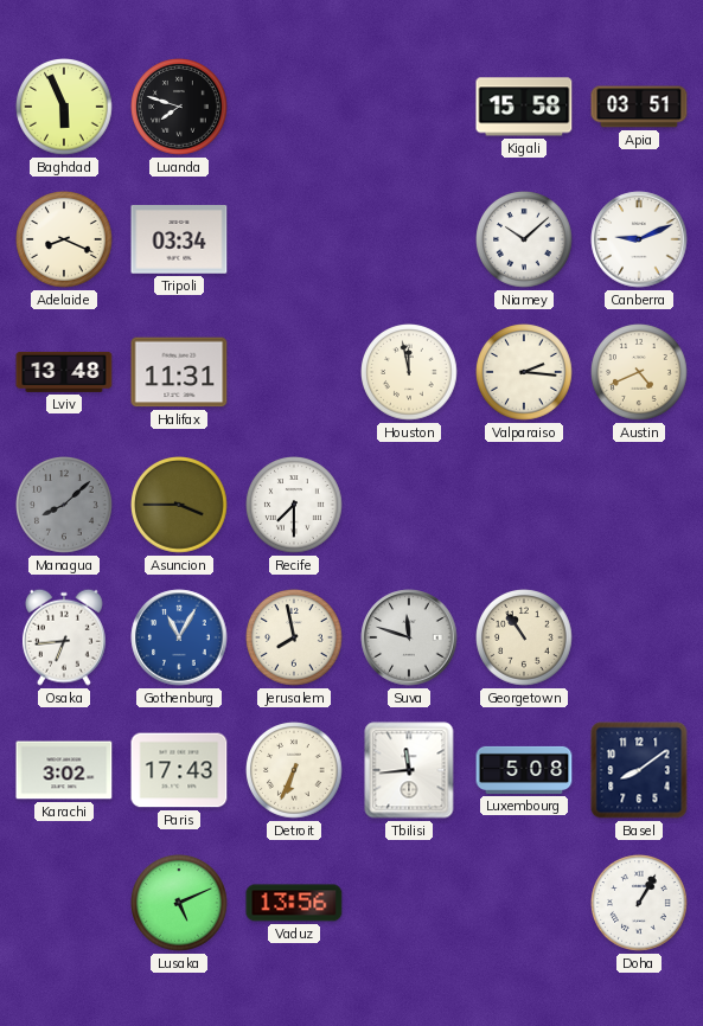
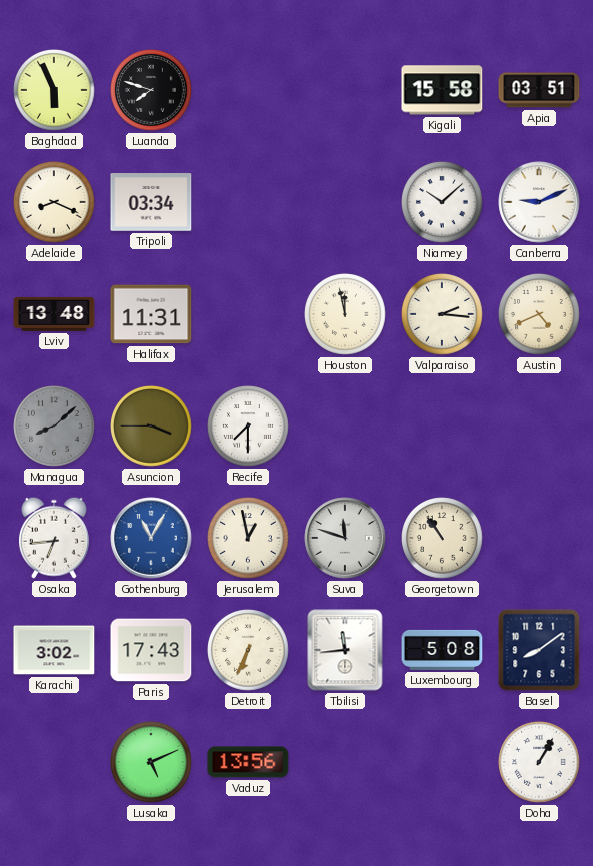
Jerusalem: 7:58 -> 12:58 (249, 539)
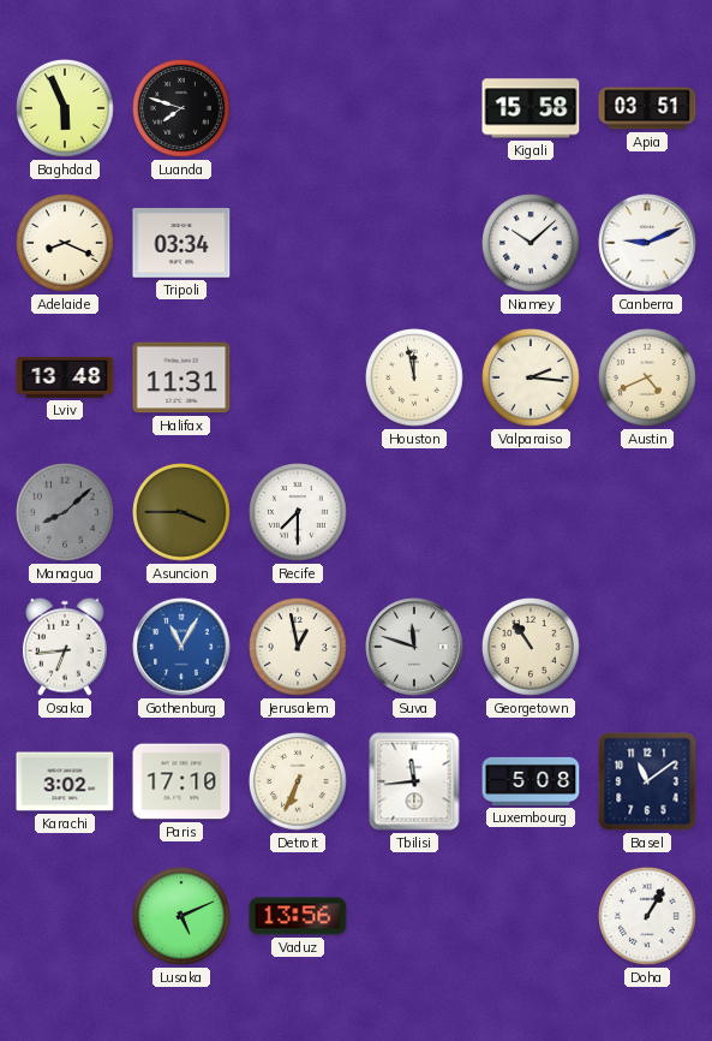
Paris: 17:43 -> 17:10 (181, 781)
Basel: 8:09 -> 11:09 (647, 781)
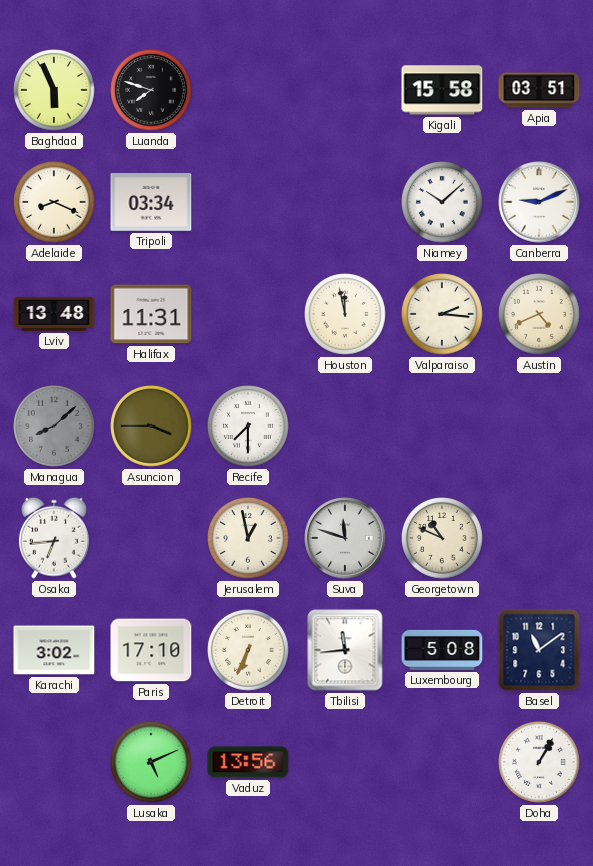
Gothenburg: 11:05 -> none (181, 647)
Georgetown: 10:54 -> 10:49 (443, 539)
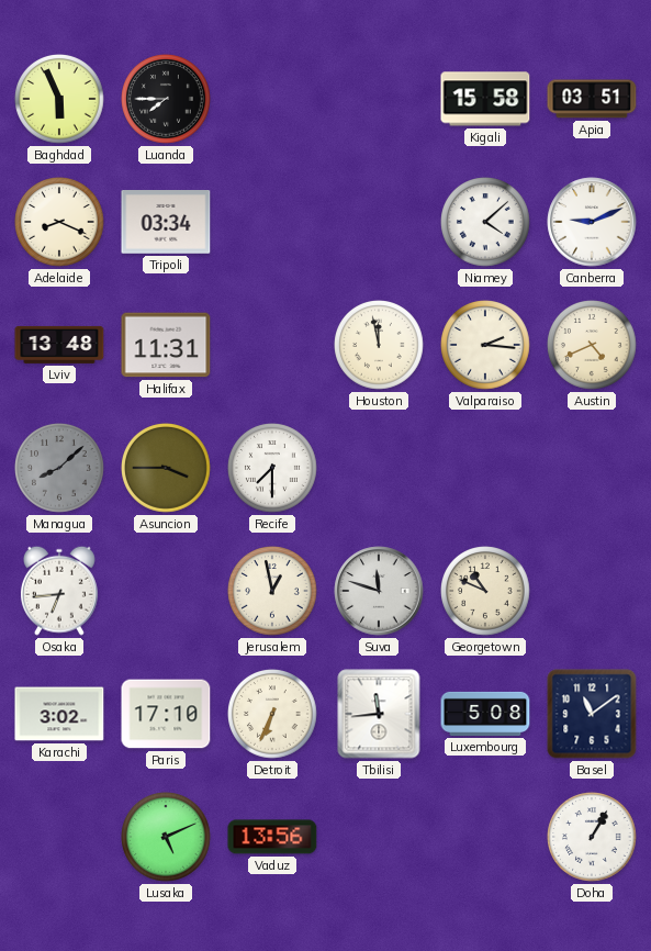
Luanda: 7:48 -> 7:45 (167, 100)
Niamey: 10:08 -> 4:08 (486, 223)
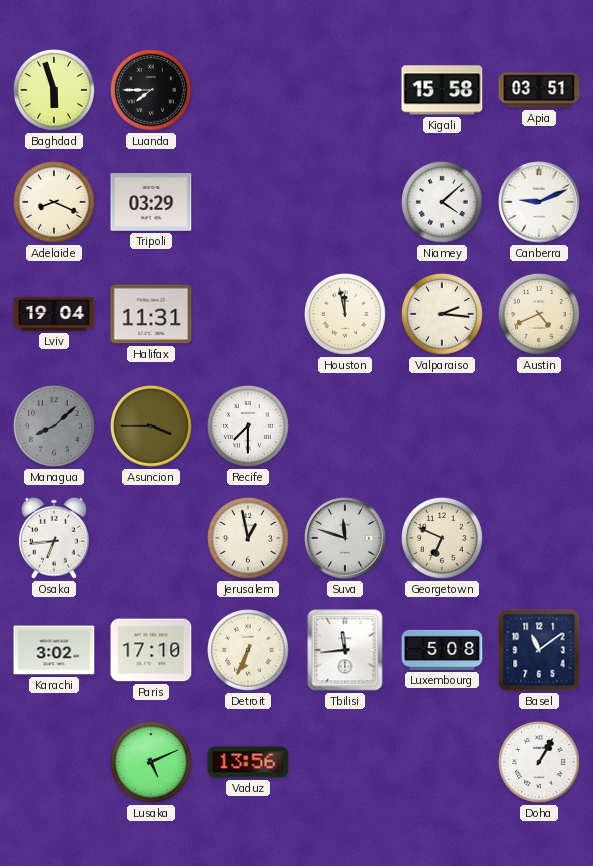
Baghdad: 5:56 -> 5:57 (55, 91)
Tripoli: 03:34 -> 03:29 (151, 203)
Lviv: 13:48 -> 19:04 (54, 314)
Georgetown: 10:49 -> 6:49 (443, 539)
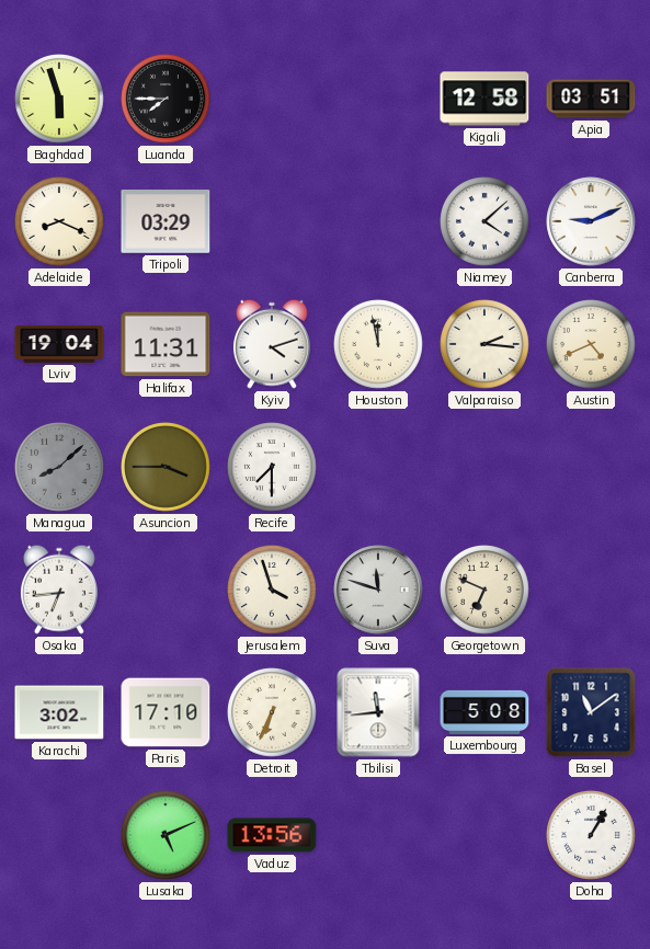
Kigali: 15:58 -> 12:58 (484, 99)
Kyiv: none -> 4:12 (272, 344)
Jerusalem: 12:58 -> 3:57 (273, 591)
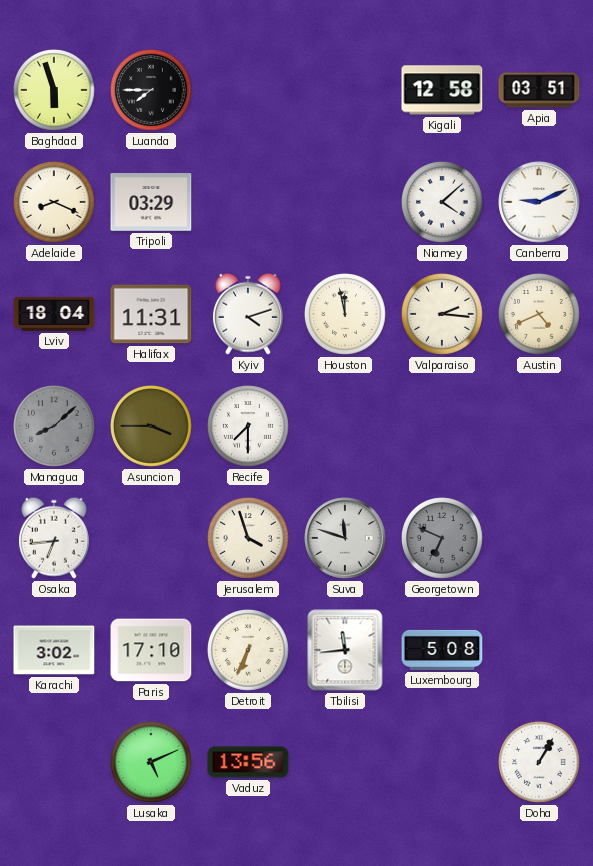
Lviv: 19:04 -> 18:04 (54, 314)
Georgetown dial: cream -> grey (443, 539)
Basel: 11:09 -> none (591, 712)
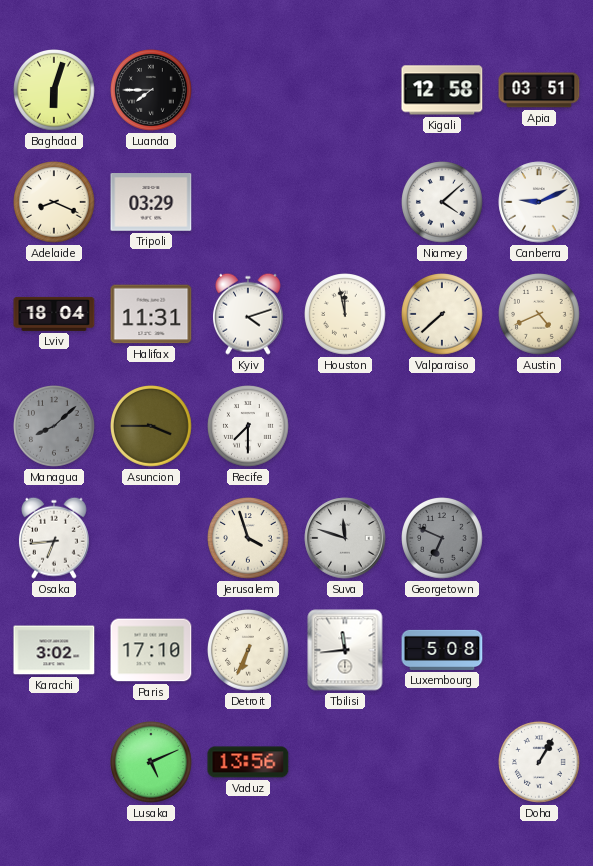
Baghdad: 5:57 -> 6:03 (55, 91)
Valparaiso: 2:16 -> 7:38 (443, 315)
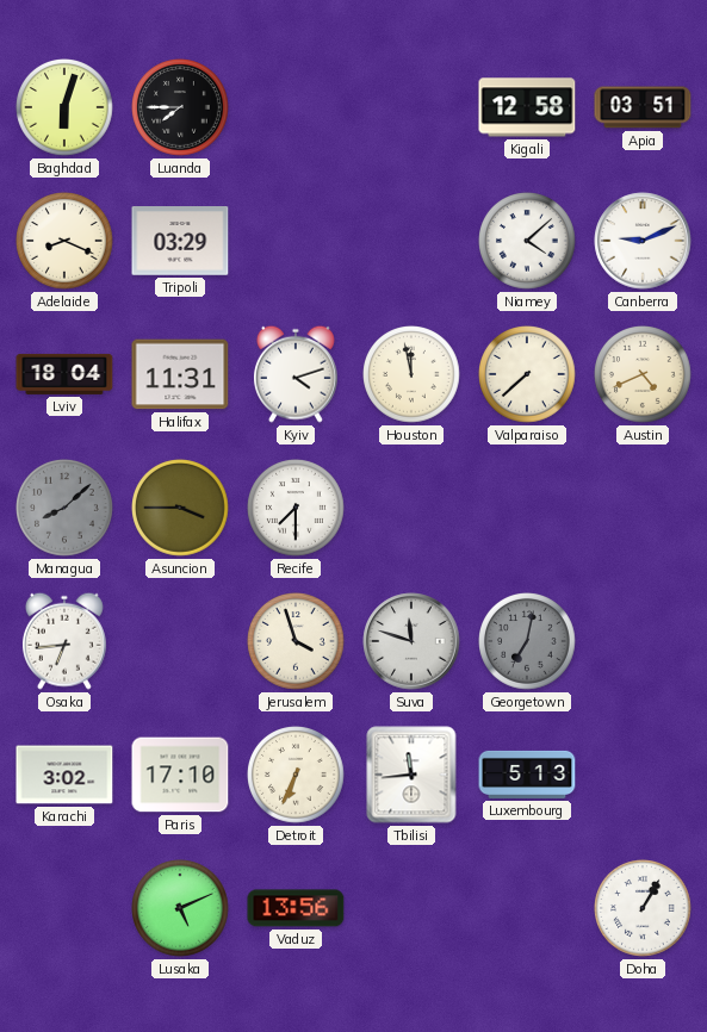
Georgetown: 6:49 -> 7:02 (528, 642)
Luxembourg: 5:08 -> 5:13 (527, 775)
